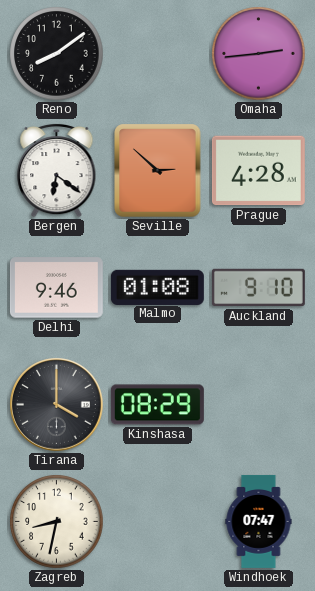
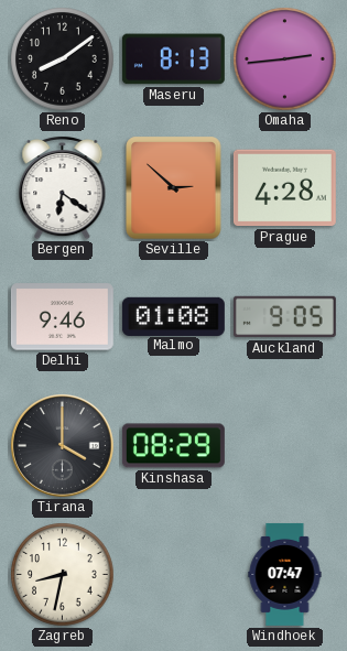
Maseru: none -> 8:13 (173, 59)
Auckland: 9:10 -> 9:05 (284, 317)
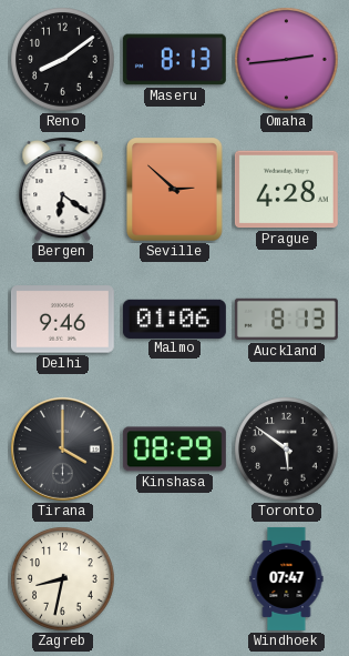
Malmo: 01:08 -> 01:06 (174, 319)
Auckland: 9:05 -> 8:13 (286, 320)
Toronto: none -> 5:51 (287, 450)
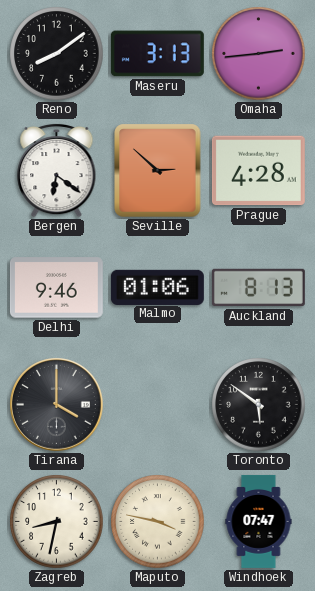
Maseru: 8:13 -> 3:13 (157, 54)
Kinshasa: 08:29 -> none (174, 450)
Maputo: none -> 3:47 (158, 522)
